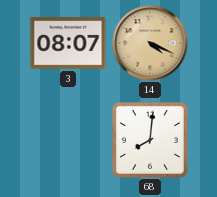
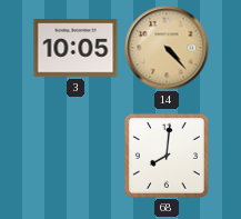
3: 08:07 -> 10:05 (76, 48)
14: 4:19 -> 4:23 (167, 48)
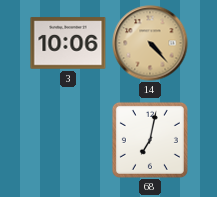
3: 10:05 -> 10:06 (68, 43)
68: 8:01 -> 7:02 (150, 140)
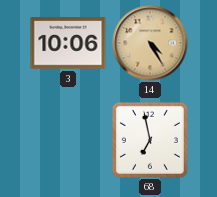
14: 4:23 -> 4:25 (150, 43)
68: 7:02 -> 6:58 (150, 140)
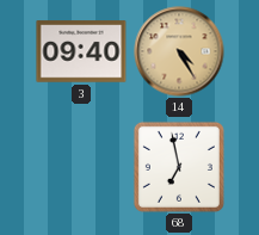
3: 10:06 -> 09:40 (81, 51)
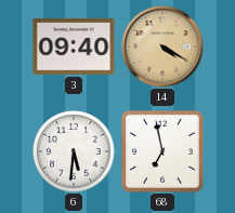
14: 4:25 -> 4:20 (162, 46)
6: none -> 5:31 (74, 151)
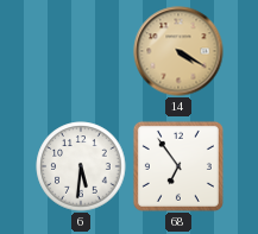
3: 09:40 -> none (74, 46)
68: 6:58 -> 6:54 (178, 166)
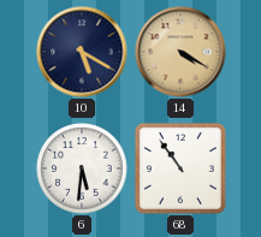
10: none -> 5:20 (82, 52)
68: 6:54 -> 10:54 (180, 168)
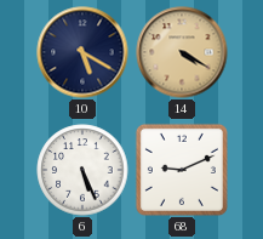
6: 5:31 -> 5:26 (82, 170)
68: 10:54 -> 9:11 (182, 170)
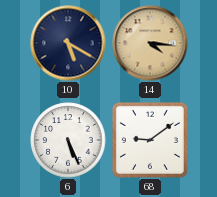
14: 4:20 -> 4:16 (150, 43)
68: 9:11 -> 9:09 (150, 140)
